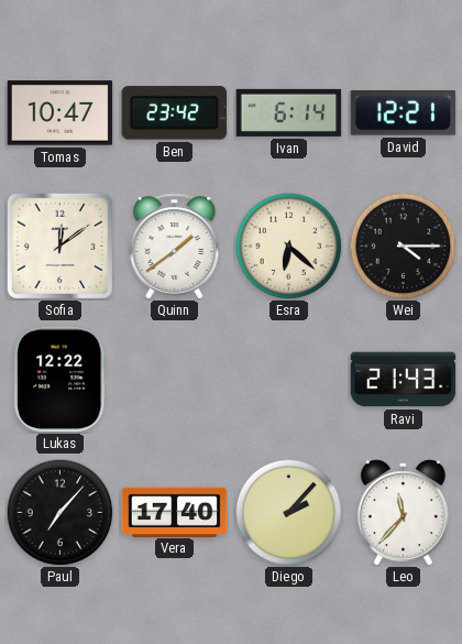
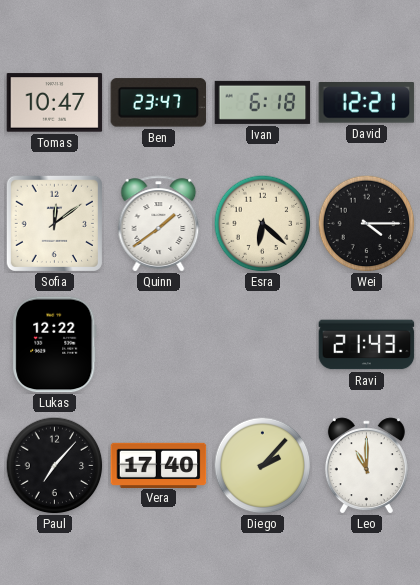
Ben: 23:42 -> 23:47 (159, 103)
Ivan: 6:14 -> 6:18 (263, 102)
Leo: 11:37 -> 11:00 (366, 466)
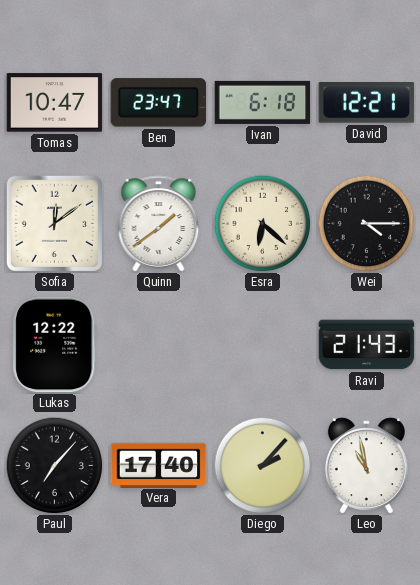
Leo: 11:00 -> 10:58 (366, 466)
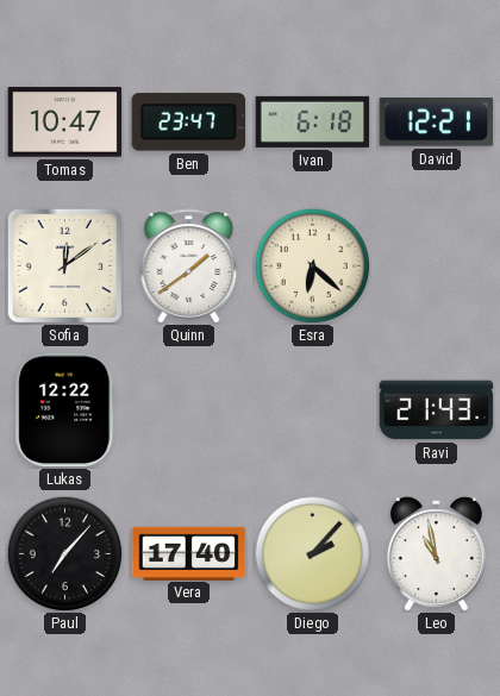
Wei: 4:15 -> none (366, 223)
